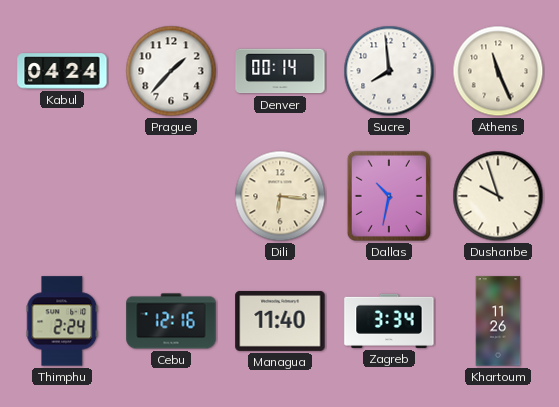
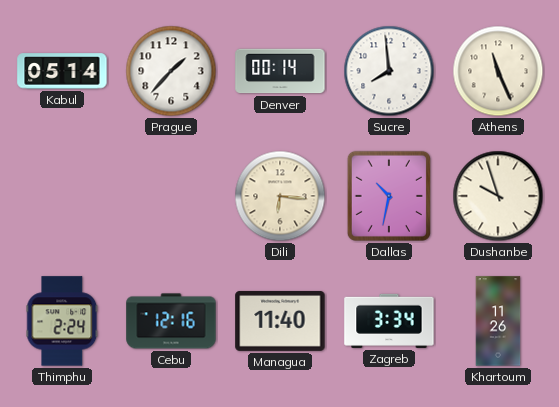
Kabul: 04:24 -> 05:14 (62, 71)
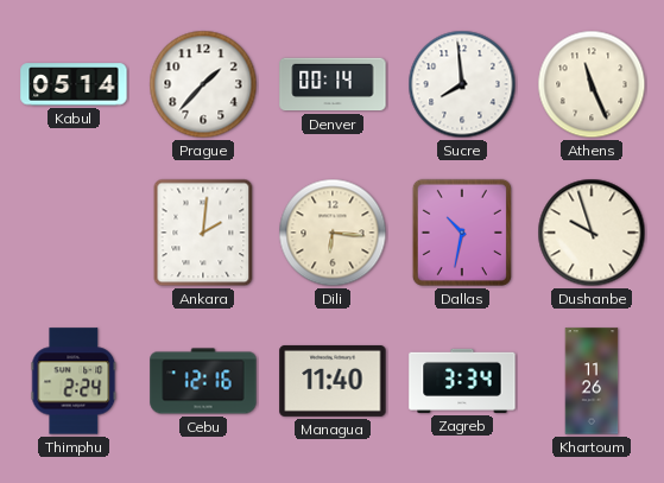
Ankara: none -> 2:01 (203, 233)
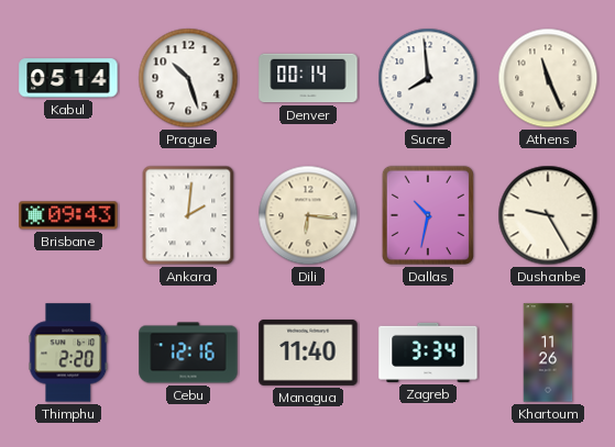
Prague: 1:37 -> 10:27 (188, 78)
Brisbane: none -> 09:43 (68, 215)
Dushanbe: 9:57 -> 9:25 (548, 215)
Thimphu: 2:24 -> 2:20 (68, 353)
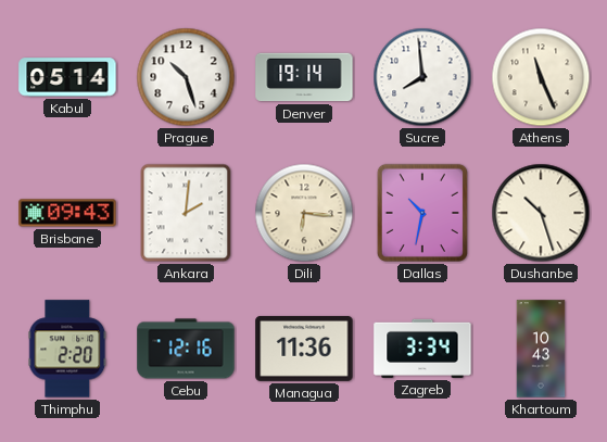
Denver: 00:14 -> 19:14 (304, 77)
Dushanbe: 9:25 -> 10:27 (541, 213)
Managua: 11:40 -> 11:36 (304, 349)
Khartoum: 11:26 -> 10:43 (541, 349)
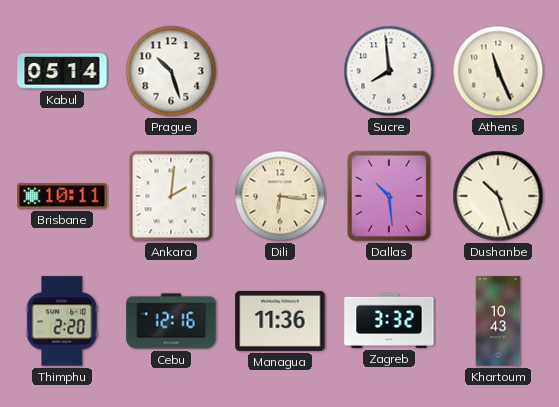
Denver: 19:14 -> none (304, 77)
Brisbane: 09:43 -> 10:11 (62, 196)
Dallas: 10:32 -> 10:29 (389, 196)
Zagreb: 3:34 -> 3:32 (389, 321)
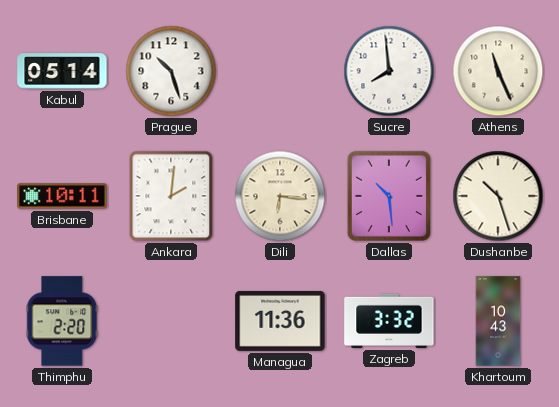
Cebu: 12:16 -> none (171, 321)
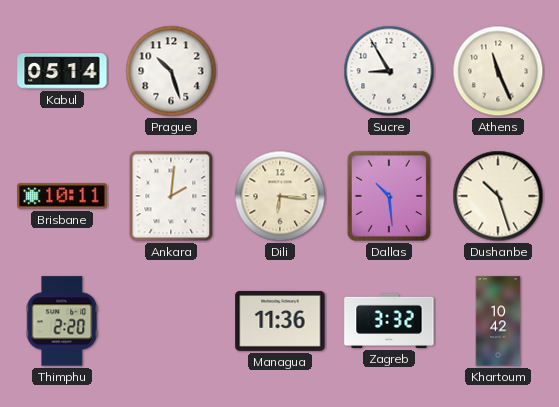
Sucre: 7:59 -> 8:55 (389, 71)
Khartoum: 10:43 -> 10:42 (498, 321)
